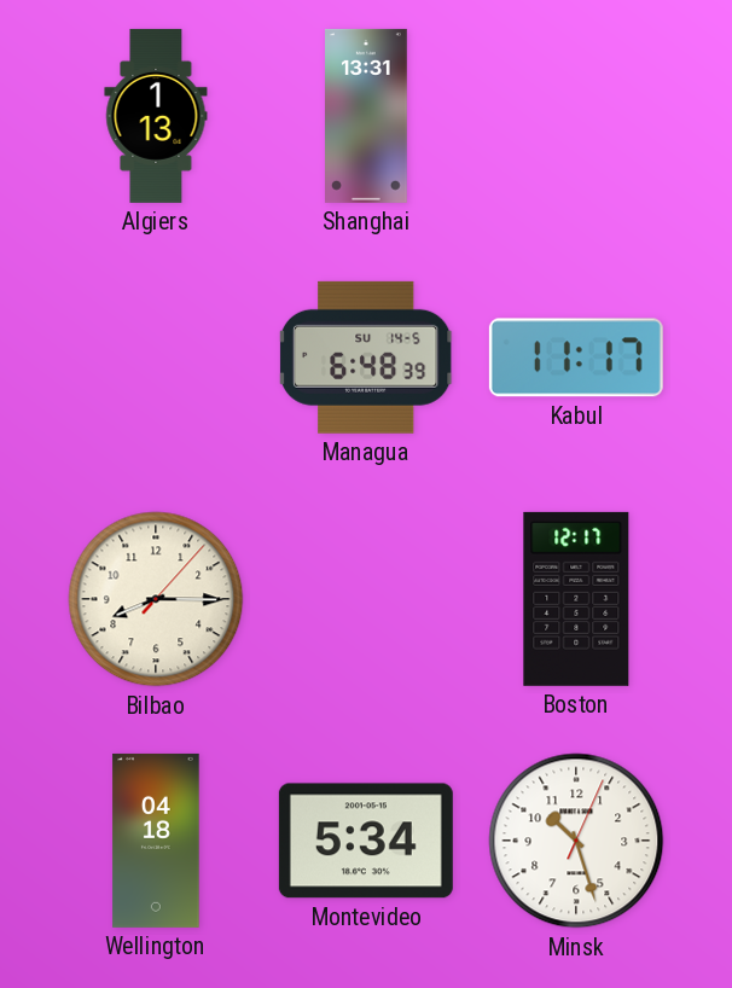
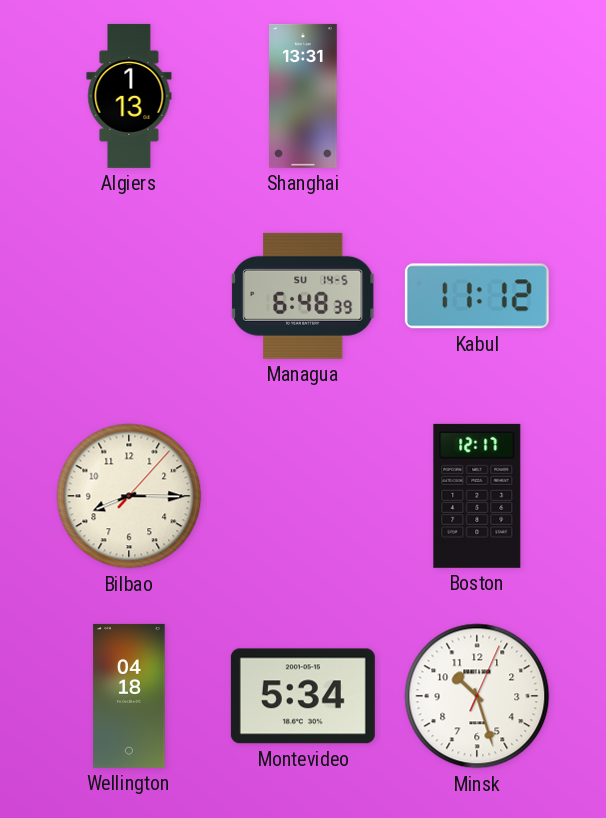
Kabul: 11:17 -> 11:12 (477, 296)
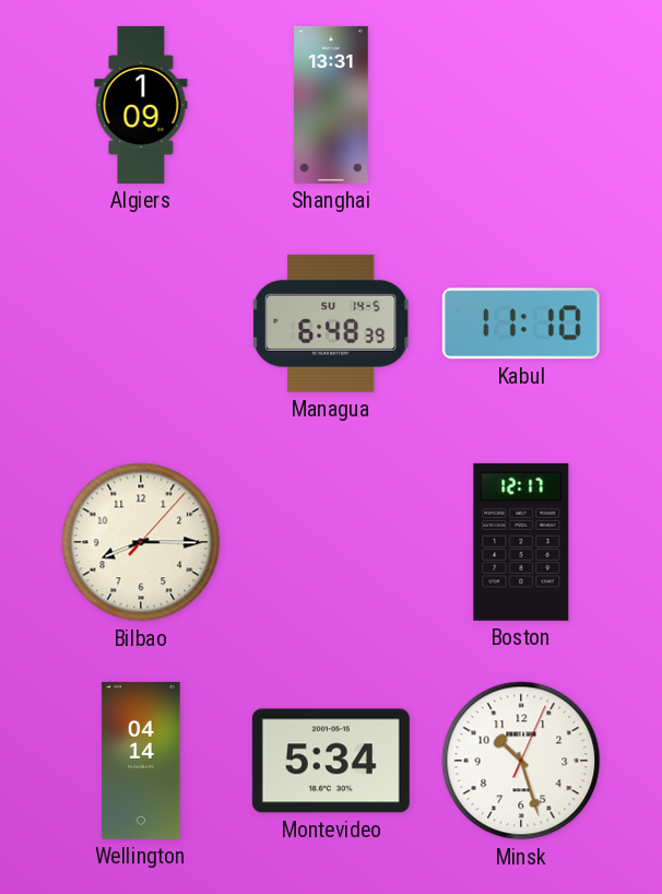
Algiers: 1:13 -> 1:09 (141, 105)
Kabul: 11:12 -> 11:10 (521, 324)
Wellington: 04:18 -> 04:14 (141, 761)
